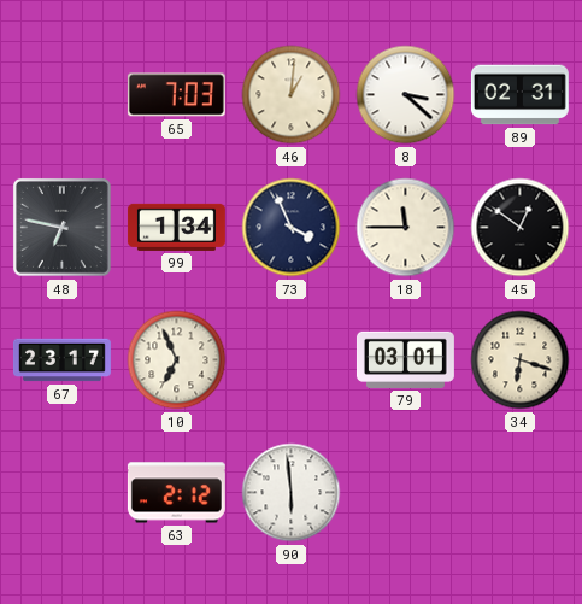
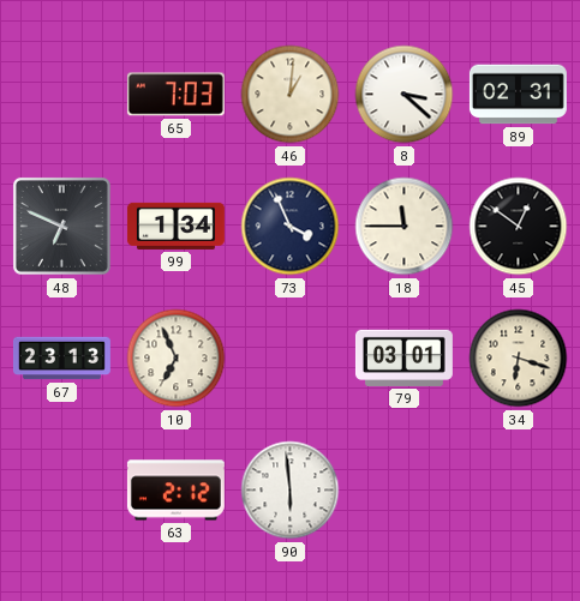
48: 6:47 -> 6:49 (62, 227)
67: 23:17 -> 23:13 (62, 359)
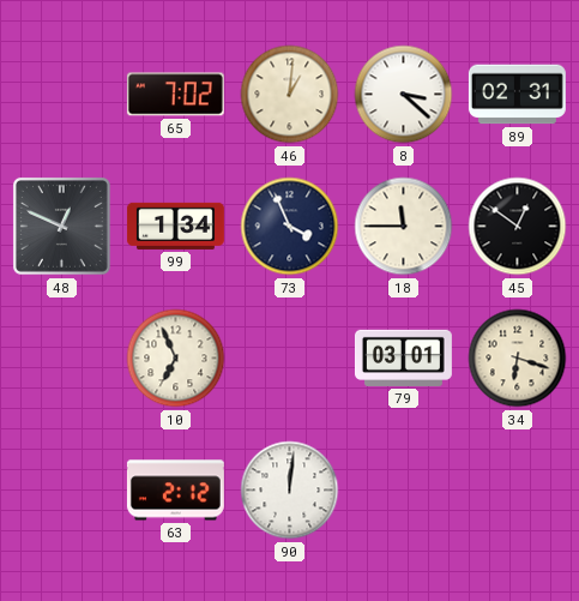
65: 7:03 -> 7:02 (175, 95)
48: 6:49 -> 12:49 (62, 227)
67: 23:13 -> none (62, 359)
90: 5:59 -> 12:01 (290, 491)
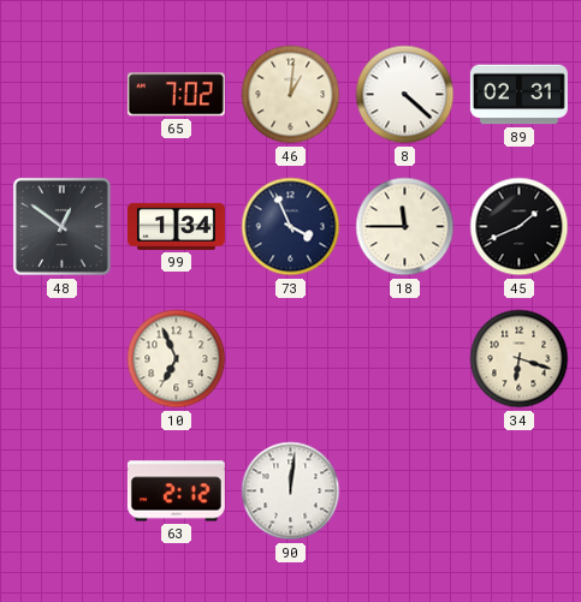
8: 3:22 -> 4:22 (405, 95)
48: 12:49 -> 12:51 (63, 227)
45: 12:51 -> 1:41 (520, 227)
79: 03:01 -> none (403, 357)
